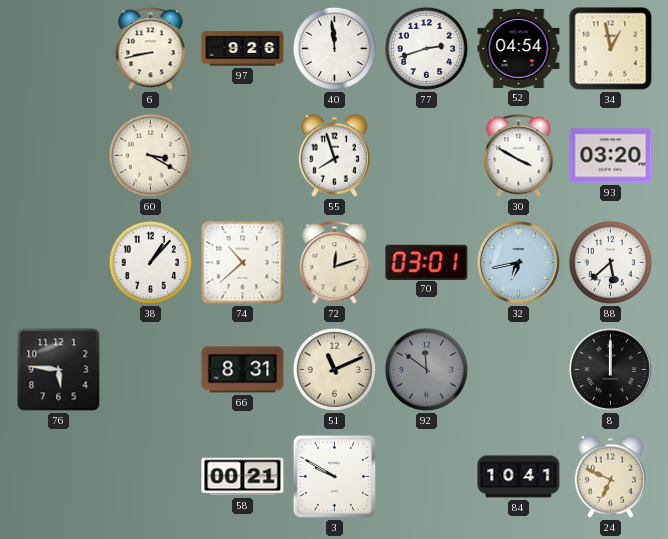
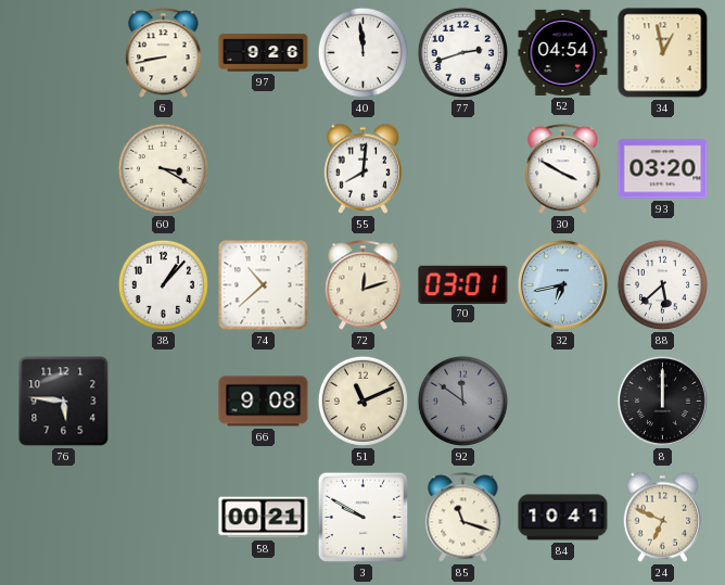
55: 7:57 -> 8:01 (364, 168)
66: 8:31 -> 9:08 (264, 402)
85: none -> 11:18 (463, 518)
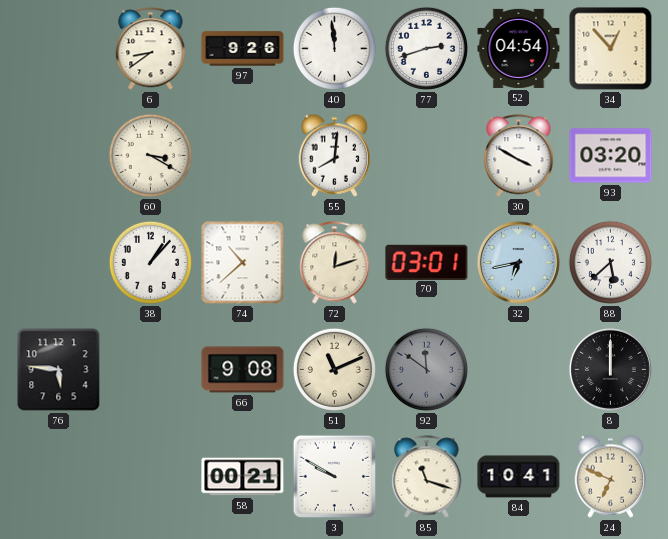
6: 8:43 -> 8:39 (151, 49)
34: 12:58 -> 12:53 (611, 49)
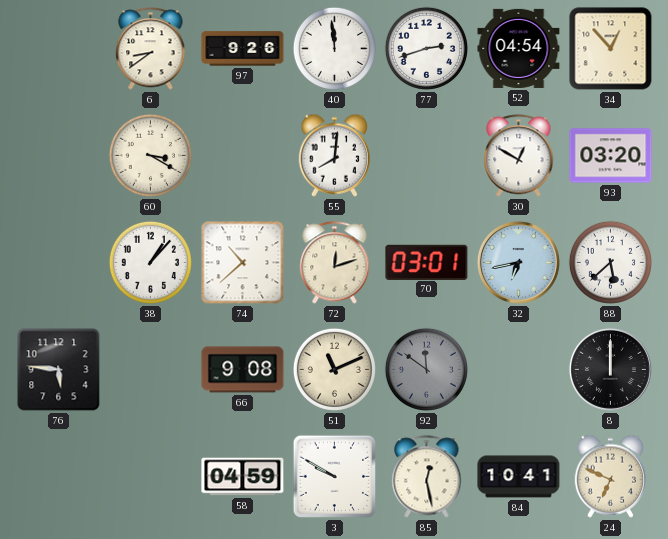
30: 3:50 -> 12:50 (519, 156)
58: 00:21 -> 04:59 (243, 477)
85: 11:18 -> 12:28 (427, 477)
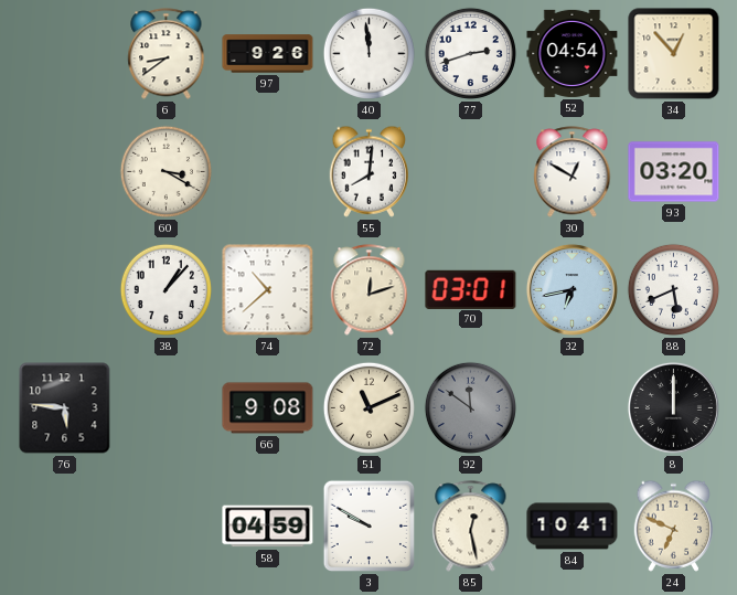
88: 5:38 -> 5:41 (673, 289)
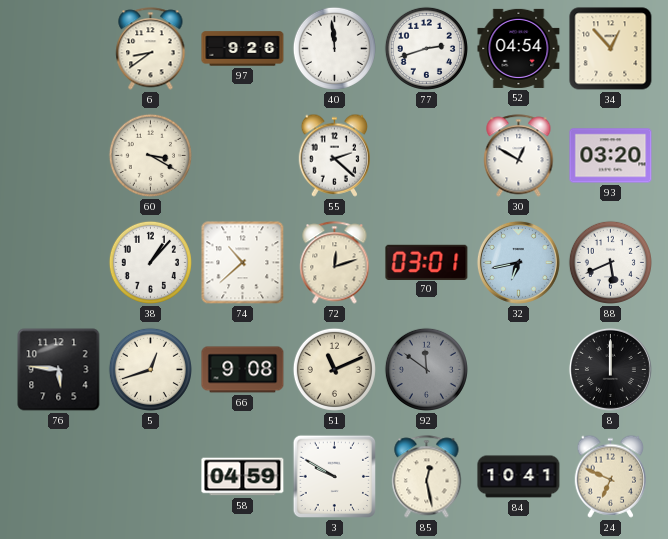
55: 8:01 -> 2:22 (335, 155)
5: none -> 12:42 (150, 369)
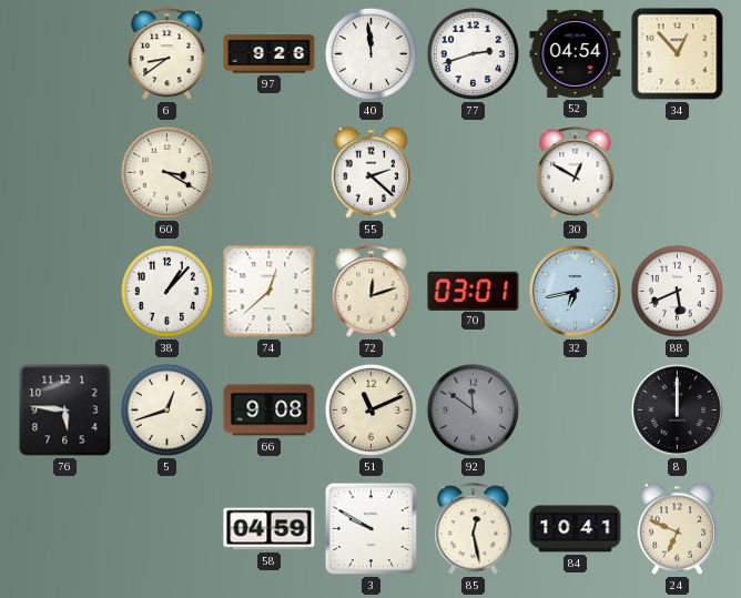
93: 03:20 -> none (611, 156)
74: 10:38 -> 12:38 (270, 292)
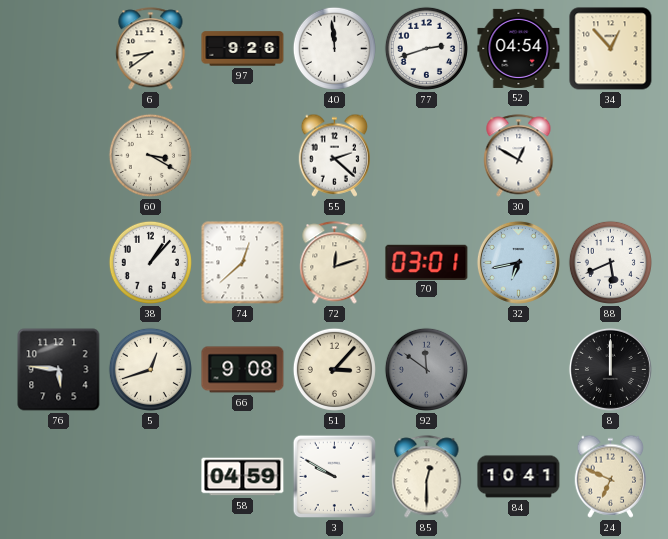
51: 11:11 -> 3:07 (334, 369)
85: 12:28 -> 12:30 (427, 477)
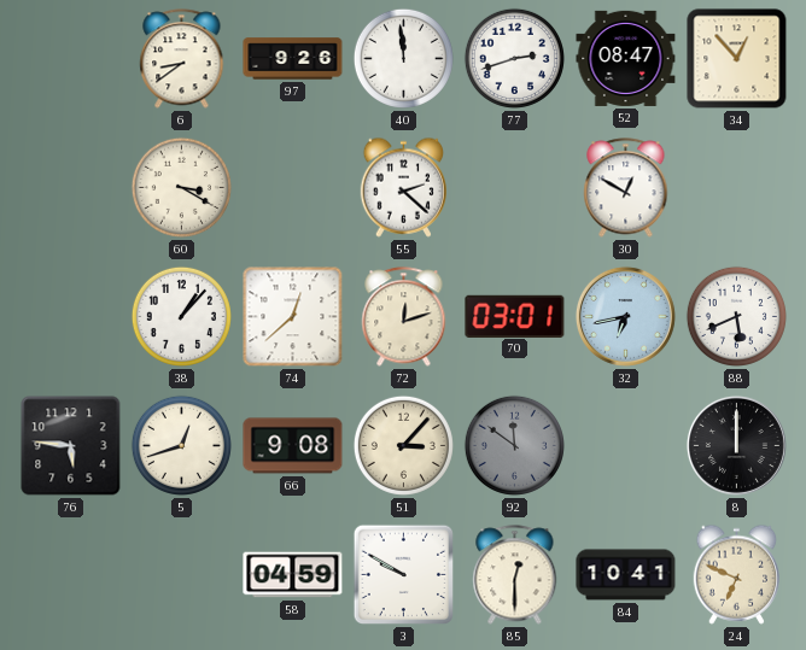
52: 04:54 -> 08:47 (626, 58)
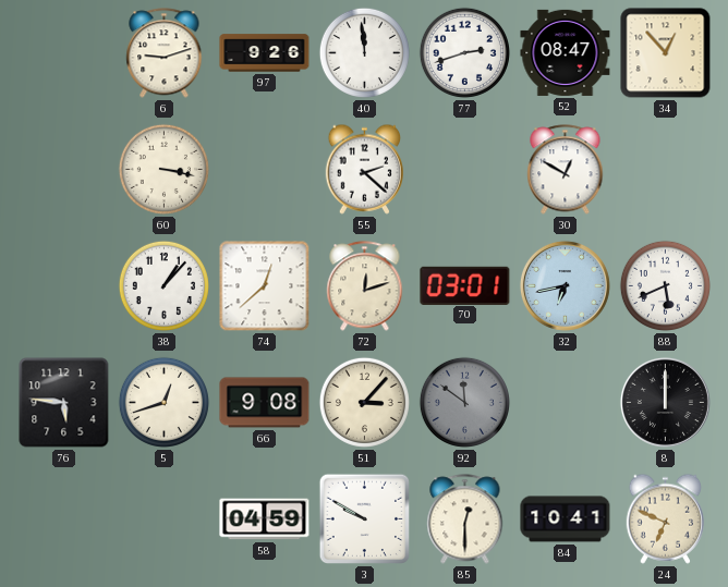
6: 8:39 -> 9:12 (165, 53)
60: 3:20 -> 3:17 (163, 169)
